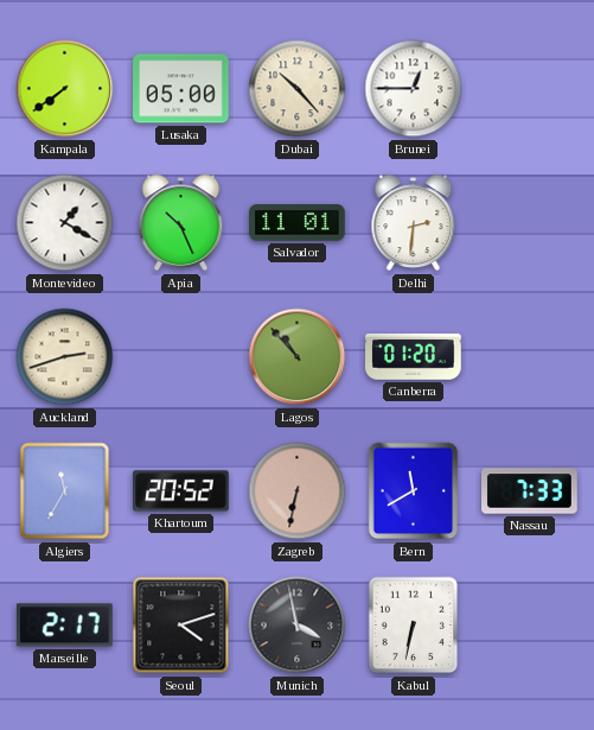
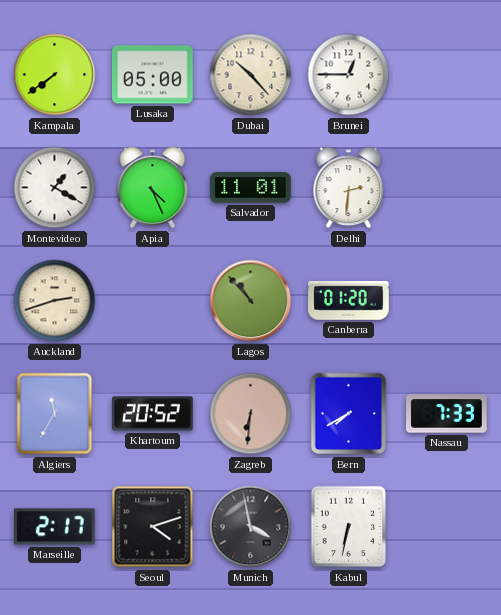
Apia: 10:26 -> 4:26 (153, 188)
Zagreb: 6:32 -> 6:31 (251, 414)
Bern: 11:40 -> 7:40 (349, 414)
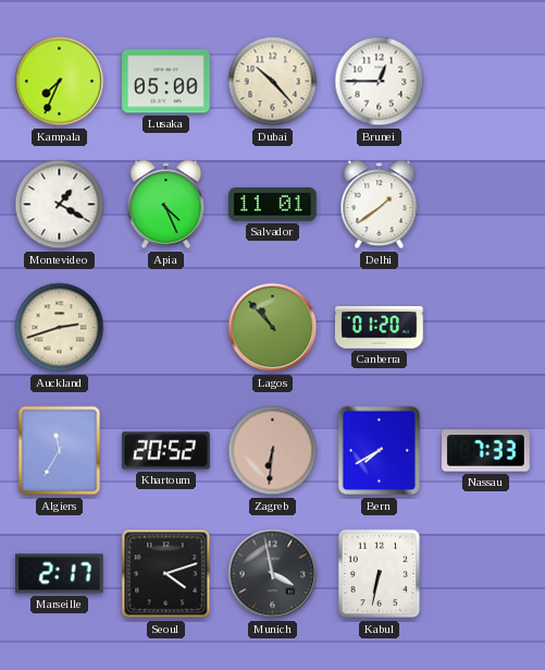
Kampala: 7:39 -> 7:34 (60, 82)
Delhi: 2:31 -> 1:39 (380, 205)
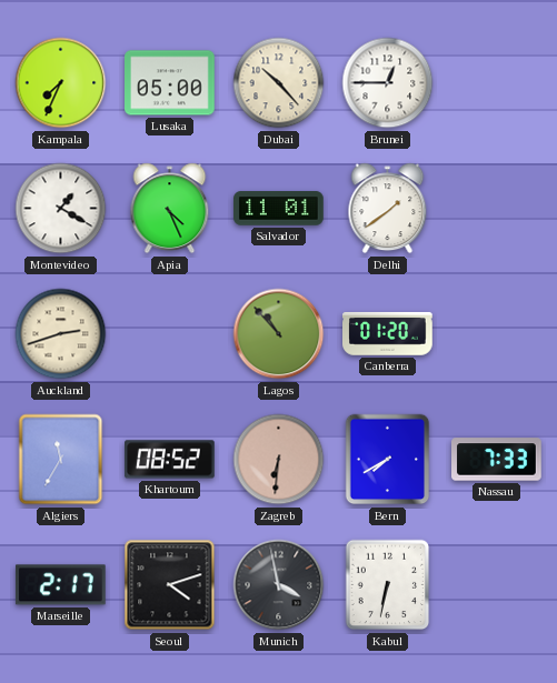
Khartoum: 20:52 -> 08:52 (170, 460)
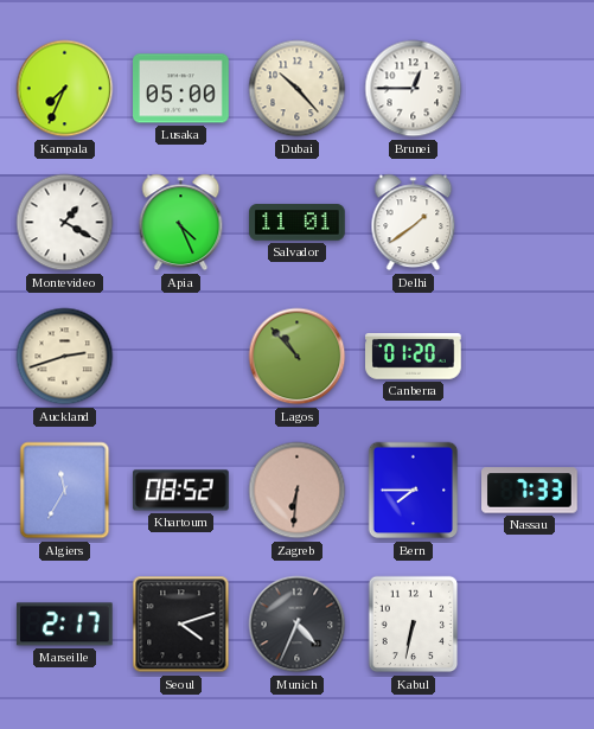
Bern: 7:40 -> 7:45 (414, 491)
Munich: 3:58 -> 4:34 (298, 625)
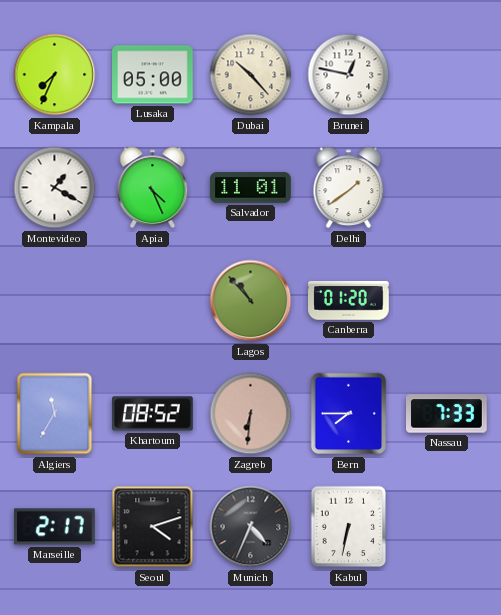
Brunei: 12:45 -> 12:47 (349, 75)
Auckland: 2:42 -> none (65, 357)
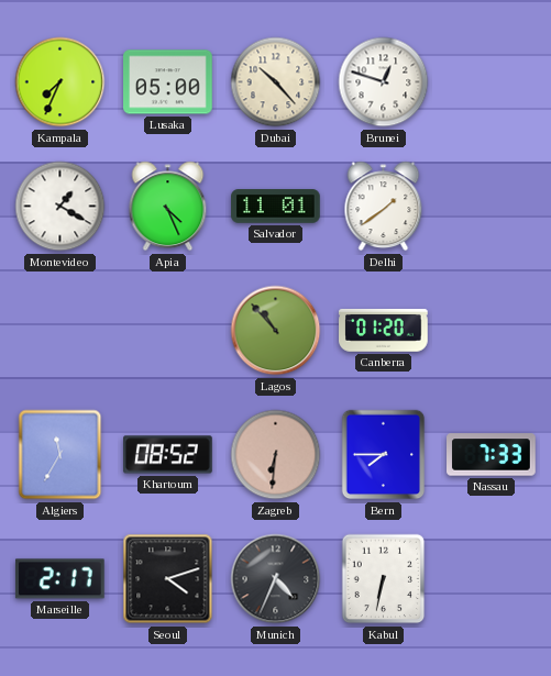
Brunei: 12:47 -> 12:48 (384, 82)
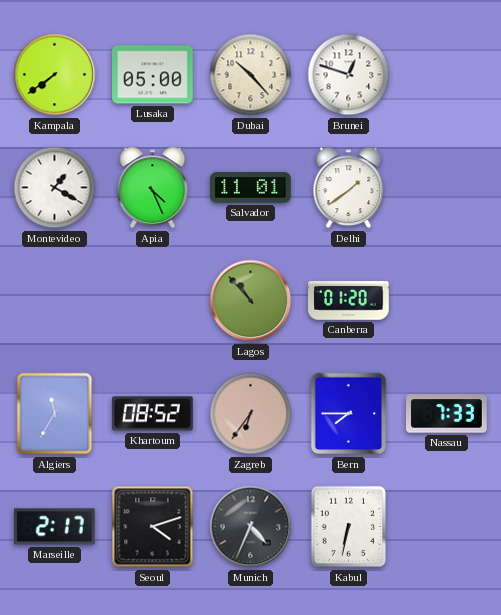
Kampala: 7:34 -> 7:39 (55, 75)
Zagreb: 6:31 -> 6:36 (251, 414)
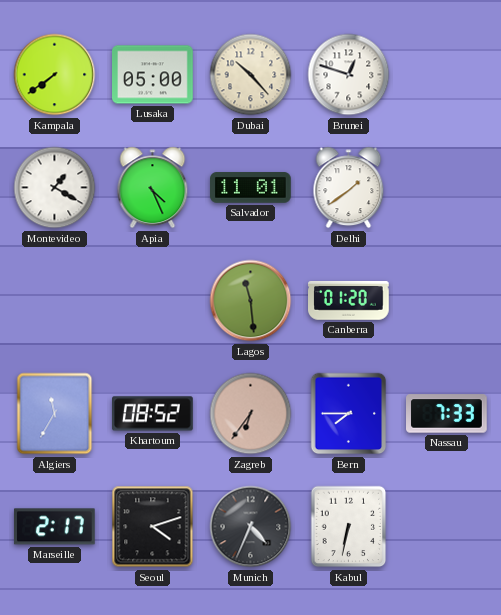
Lagos: 10:53 -> 11:29 (251, 301)
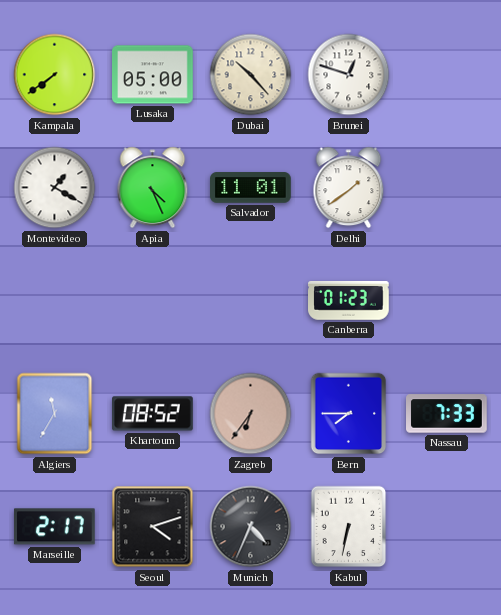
Lagos: 11:29 -> none (251, 301)
Canberra: 01:20 -> 01:23 (349, 301)
